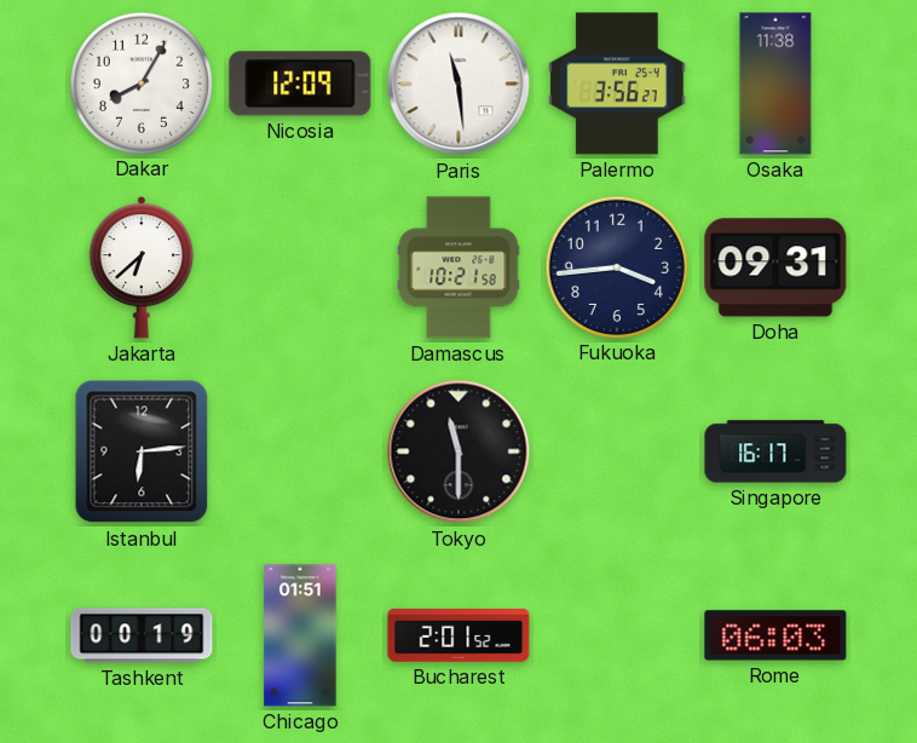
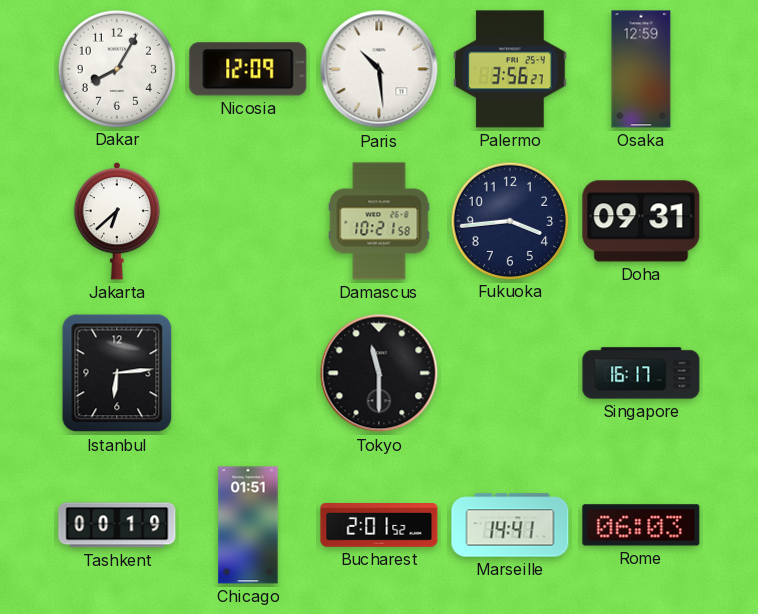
Paris: 11:29 -> 10:29 (379, 69)
Osaka: 11:38 -> 12:59 (641, 69)
Marseille: none -> 14:41 (510, 525)
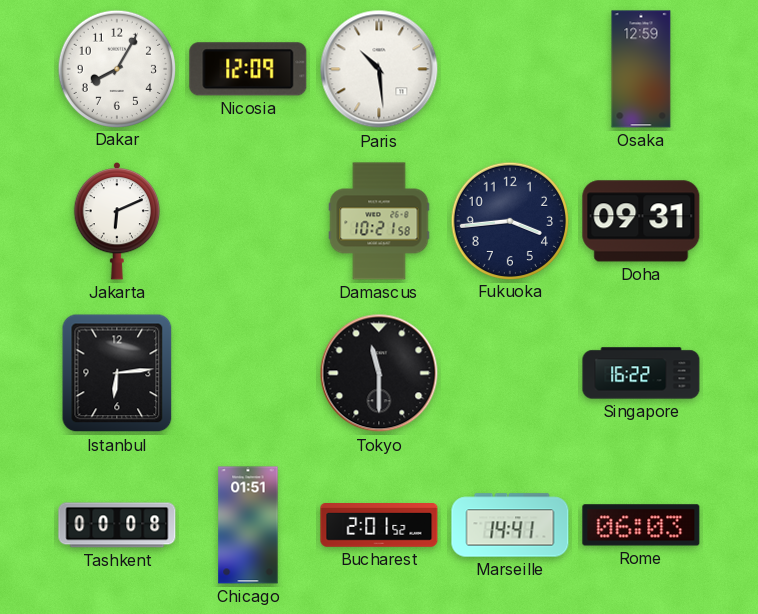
Palermo: 3:56 -> none (510, 69)
Jakarta: 6:38 -> 6:11 (117, 222)
Singapore: 16:17 -> 16:22 (641, 373)
Tashkent: 00:19 -> 00:08 (117, 525)
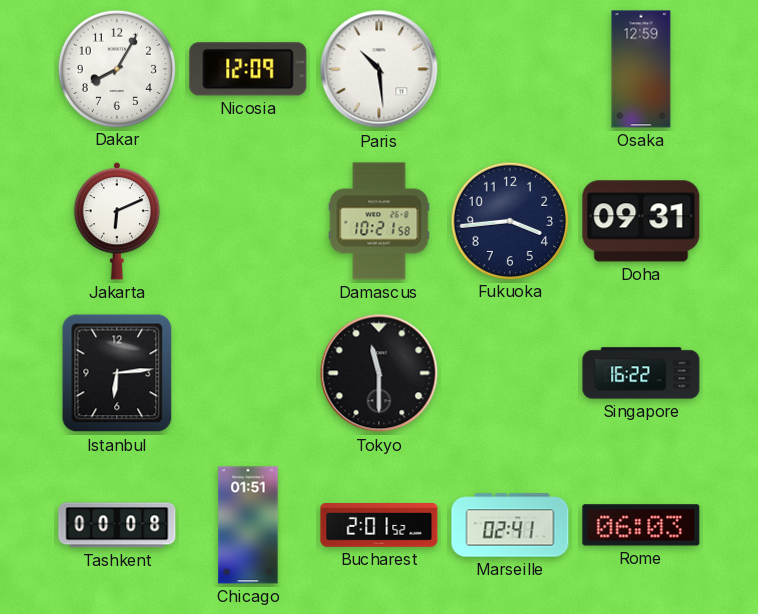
Marseille: 14:41 -> 02:41 (510, 525)
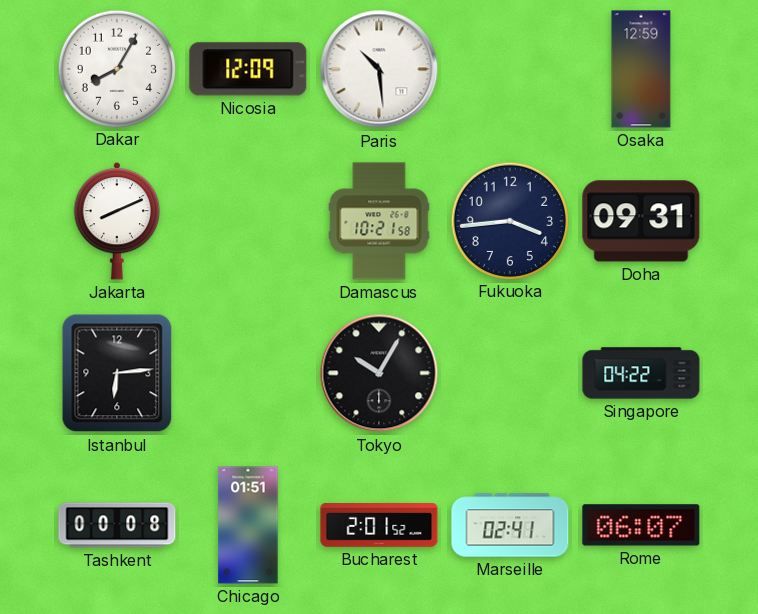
Jakarta: 6:11 -> 8:11 (117, 222)
Tokyo: 11:30 -> 10:05 (379, 373)
Singapore: 16:22 -> 04:22 (641, 373)
Rome: 06:03 -> 06:07 (641, 525)
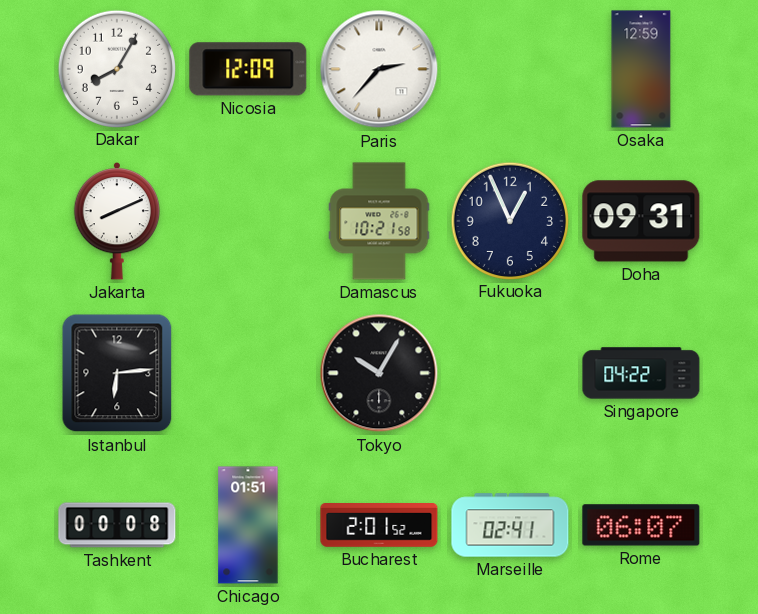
Paris: 10:29 -> 2:37 (379, 69)
Fukuoka: 3:44 -> 12:56 (509, 220)
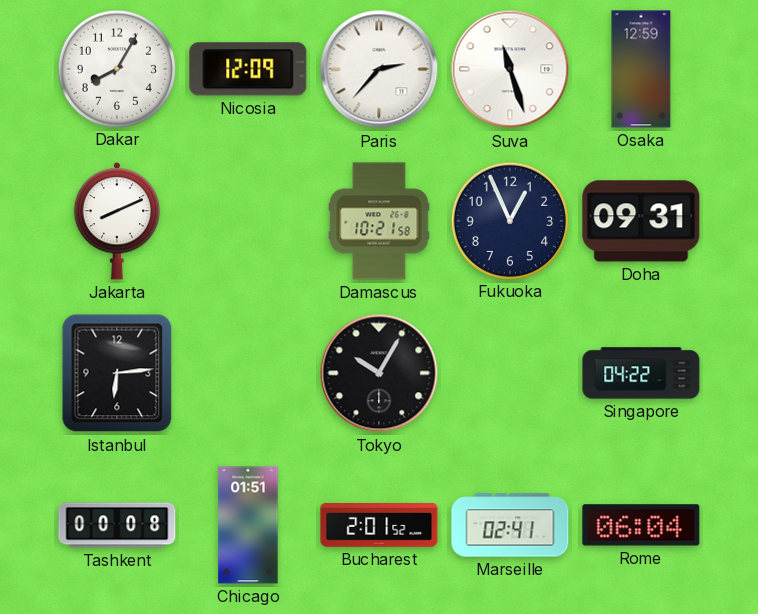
Suva: none -> 11:27 (510, 69)
Rome: 06:07 -> 06:04 (641, 525)
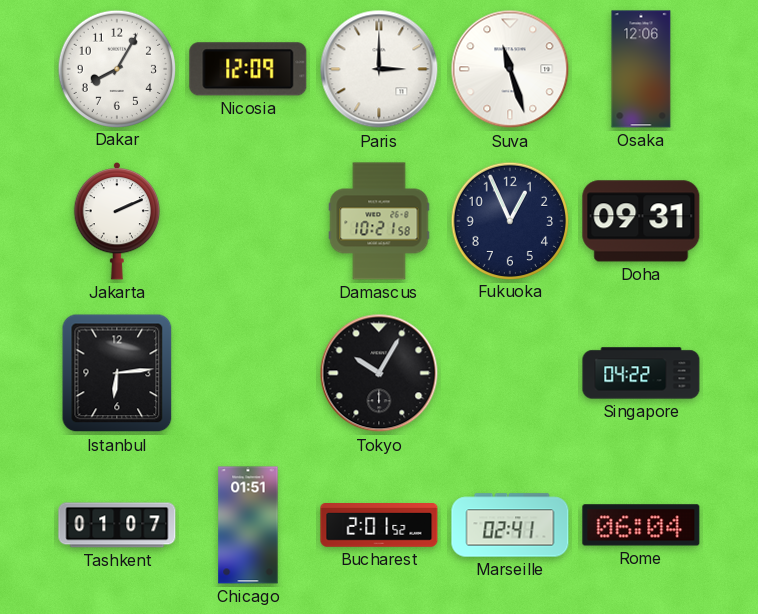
Paris: 2:37 -> 3:00 (379, 69)
Osaka: 12:59 -> 12:06 (641, 69)
Jakarta: 8:11 -> 2:11 (117, 222)
Tashkent: 00:08 -> 01:07 (117, 525)
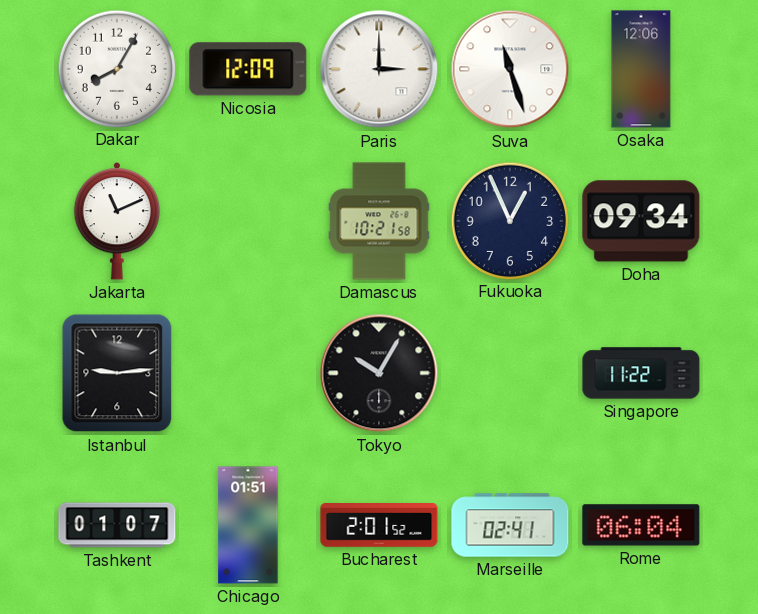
Jakarta: 2:11 -> 11:11 (117, 222)
Doha: 09:31 -> 09:34 (641, 221)
Istanbul: 6:14 -> 9:14 (117, 373)
Singapore: 04:22 -> 11:22 (641, 373)
